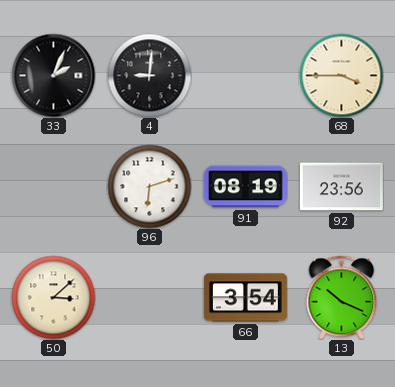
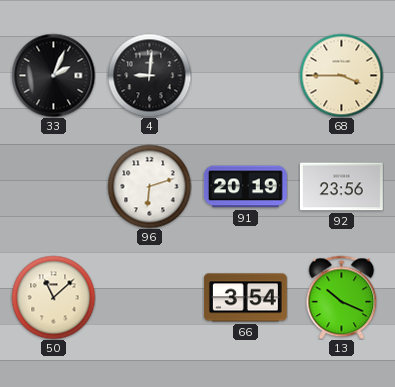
91: 08:19 -> 20:19 (245, 187)
50: 3:08 -> 11:08 (53, 297)
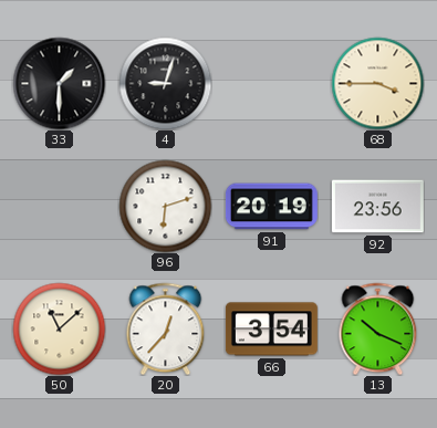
33: 2:04 -> 1:30 (59, 83)
4: 9:01 -> 9:03 (165, 83)
20: none -> 12:37 (166, 328)
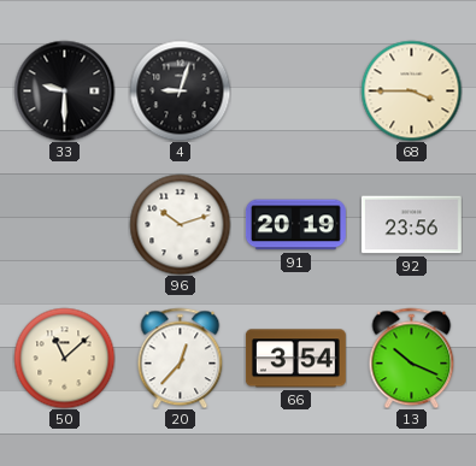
33: 1:30 -> 9:30 (64, 90)
96: 6:12 -> 10:12 (180, 224)
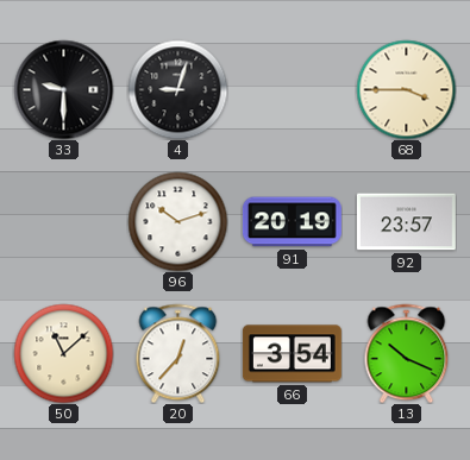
92: 23:56 -> 23:57 (406, 222)
